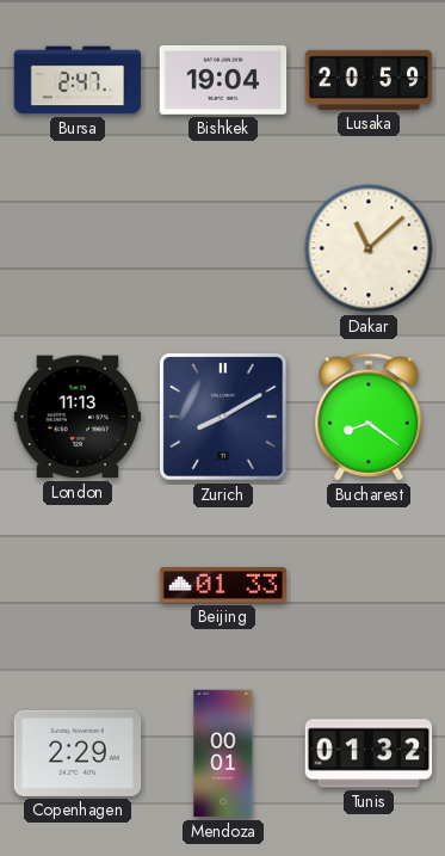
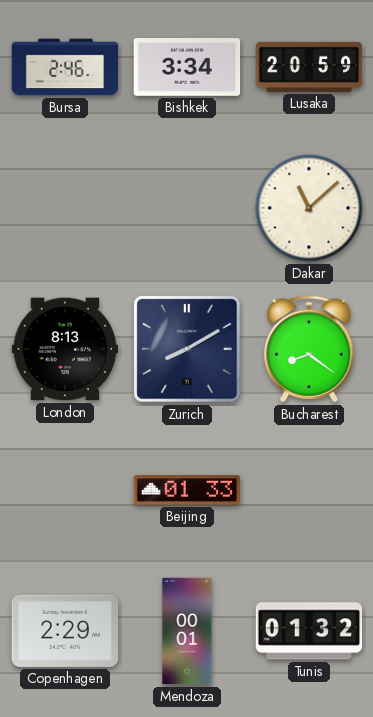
Bursa: 2:47 -> 2:46 (65, 67)
Bishkek: 19:04 -> 3:34 (187, 68)
London: 11:13 -> 8:13 (65, 349)
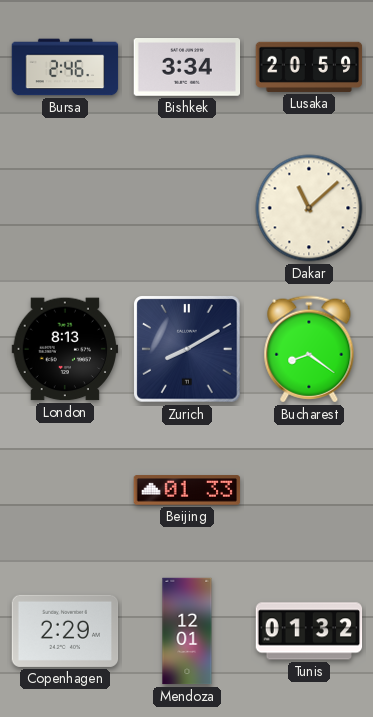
Mendoza: 00:01 -> 12:01 (187, 631)
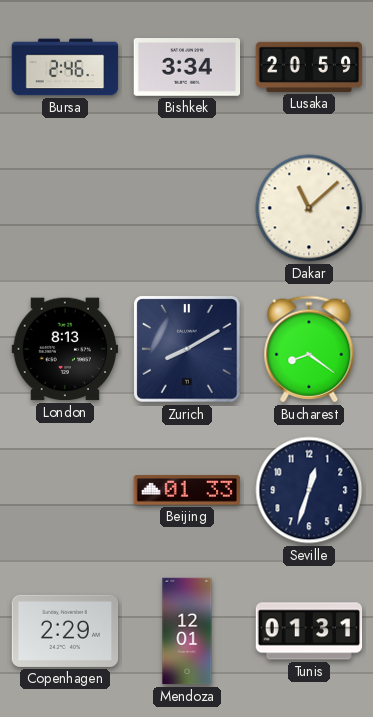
Seville: none -> 12:33 (309, 490)
Tunis: 01:32 -> 01:31 (309, 631)
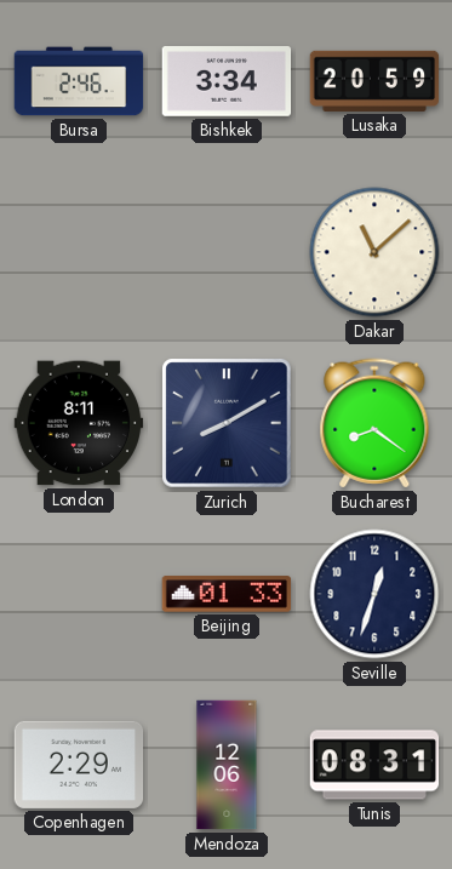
London: 8:13 -> 8:11 (79, 423)
Mendoza: 12:01 -> 12:06 (227, 765)
Tunis: 01:31 -> 08:31 (374, 765)
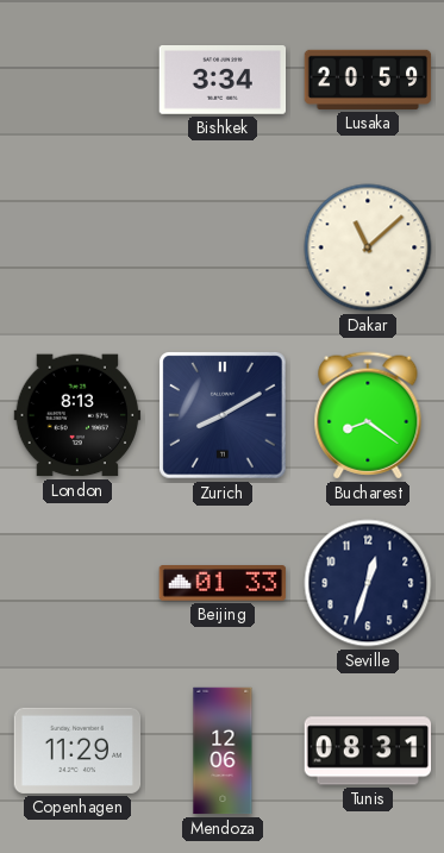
Bursa: 2:46 -> none (79, 81)
London: 8:11 -> 8:13 (77, 415)
Copenhagen: 2:29 -> 11:29 (77, 751)
